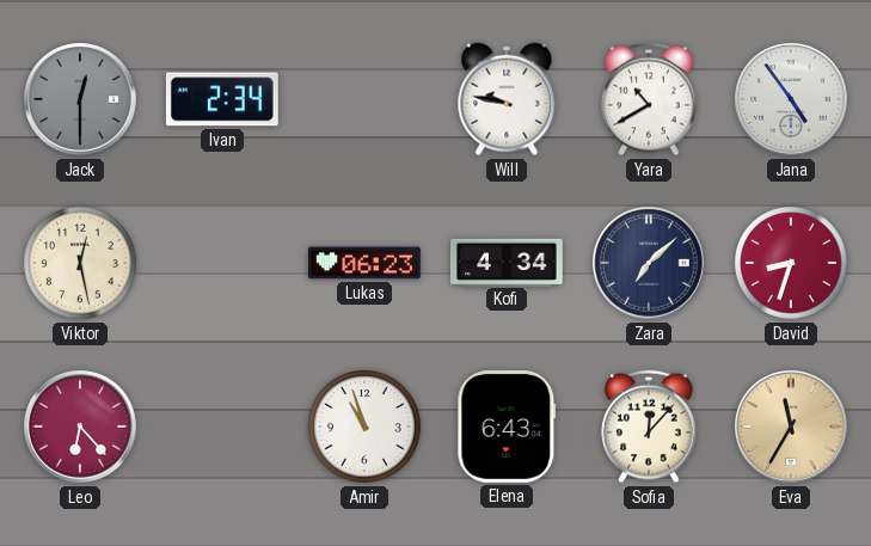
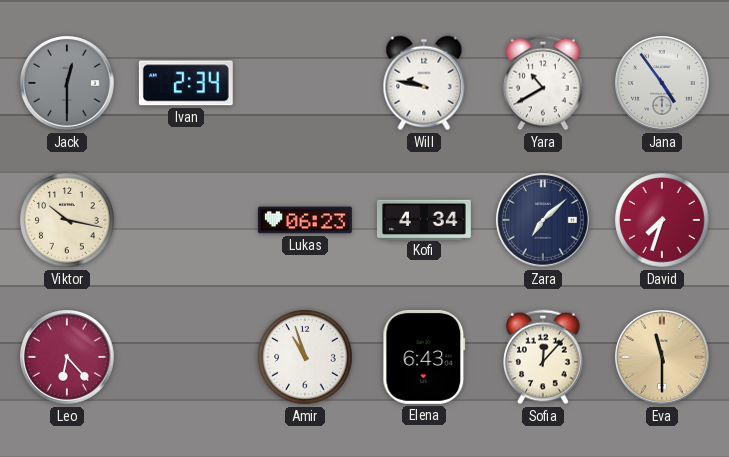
Viktor: 12:28 -> 10:17 (67, 220)
David: 8:33 -> 7:33 (662, 220)
Eva: 11:35 -> 11:30 (663, 358)
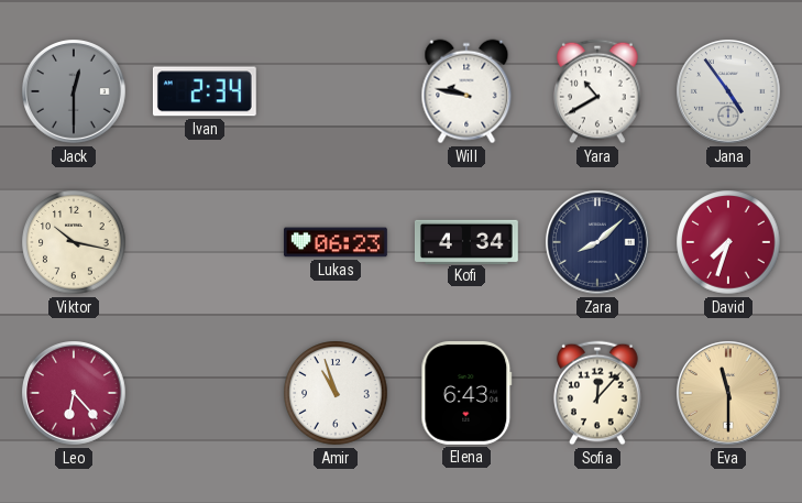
Zara: 7:08 -> 8:08 (598, 243)
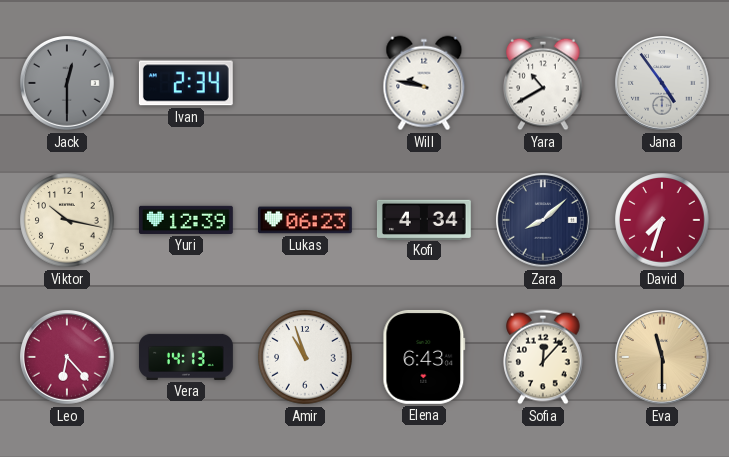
Yuri: none -> 12:39 (186, 220)
Vera: none -> 14:13 (187, 357)
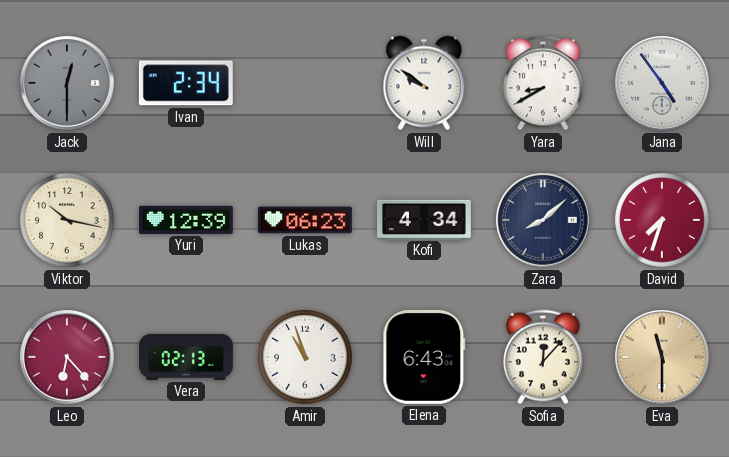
Will: 9:47 -> 9:51 (424, 83)
Yara: 10:40 -> 8:40 (543, 83)
Vera: 14:13 -> 02:13 (187, 357)
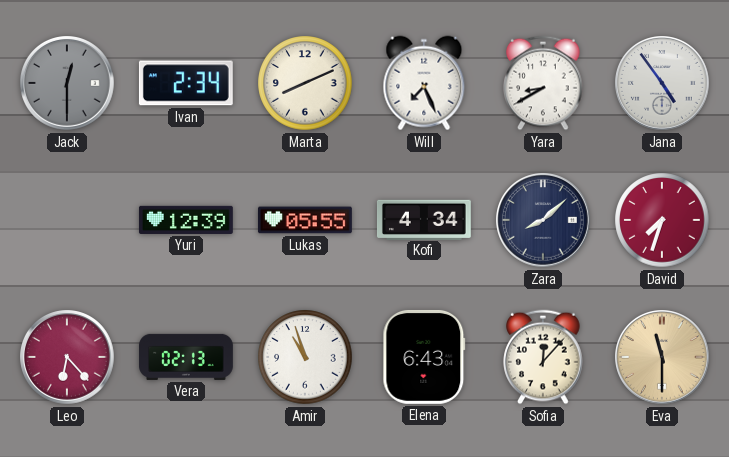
Marta: none -> 8:11 (305, 83)
Will: 9:51 -> 7:26 (424, 83)
Viktor: 10:17 -> none (67, 220)
Lukas: 06:23 -> 05:55 (305, 220)
